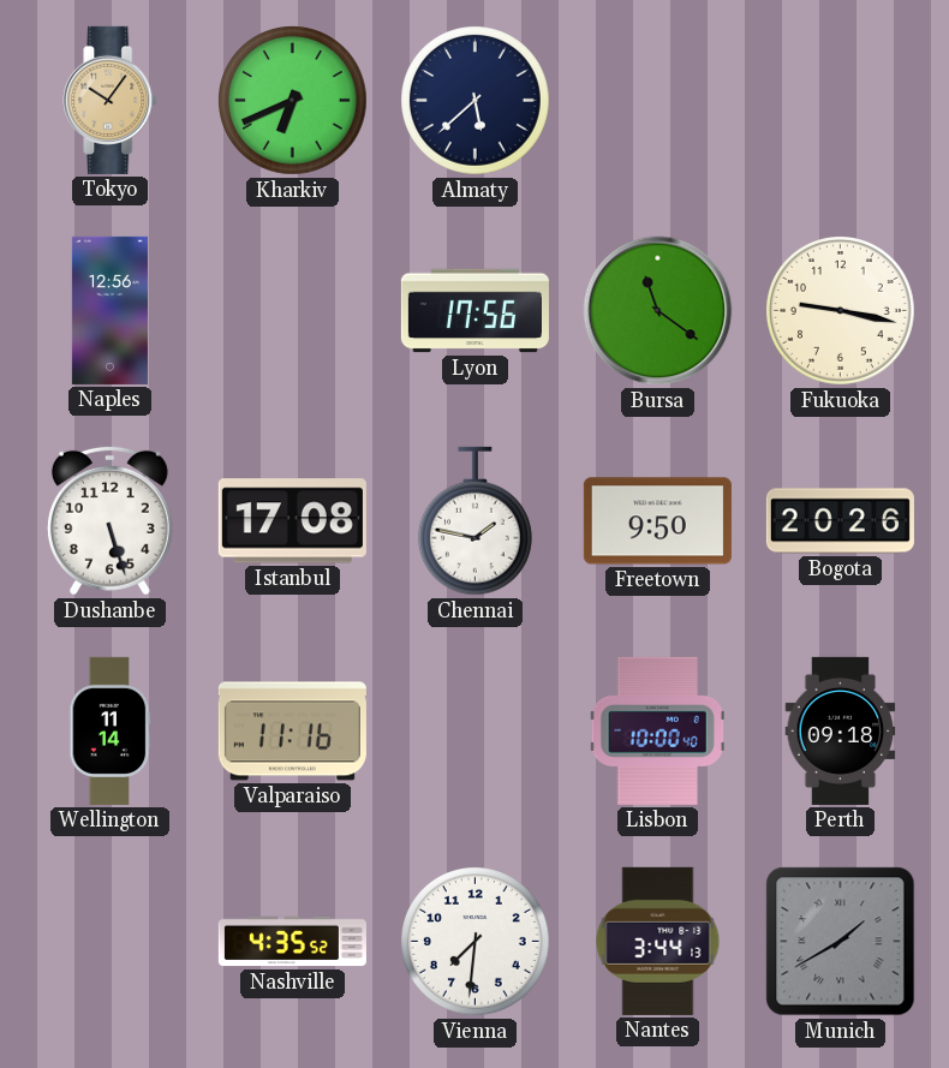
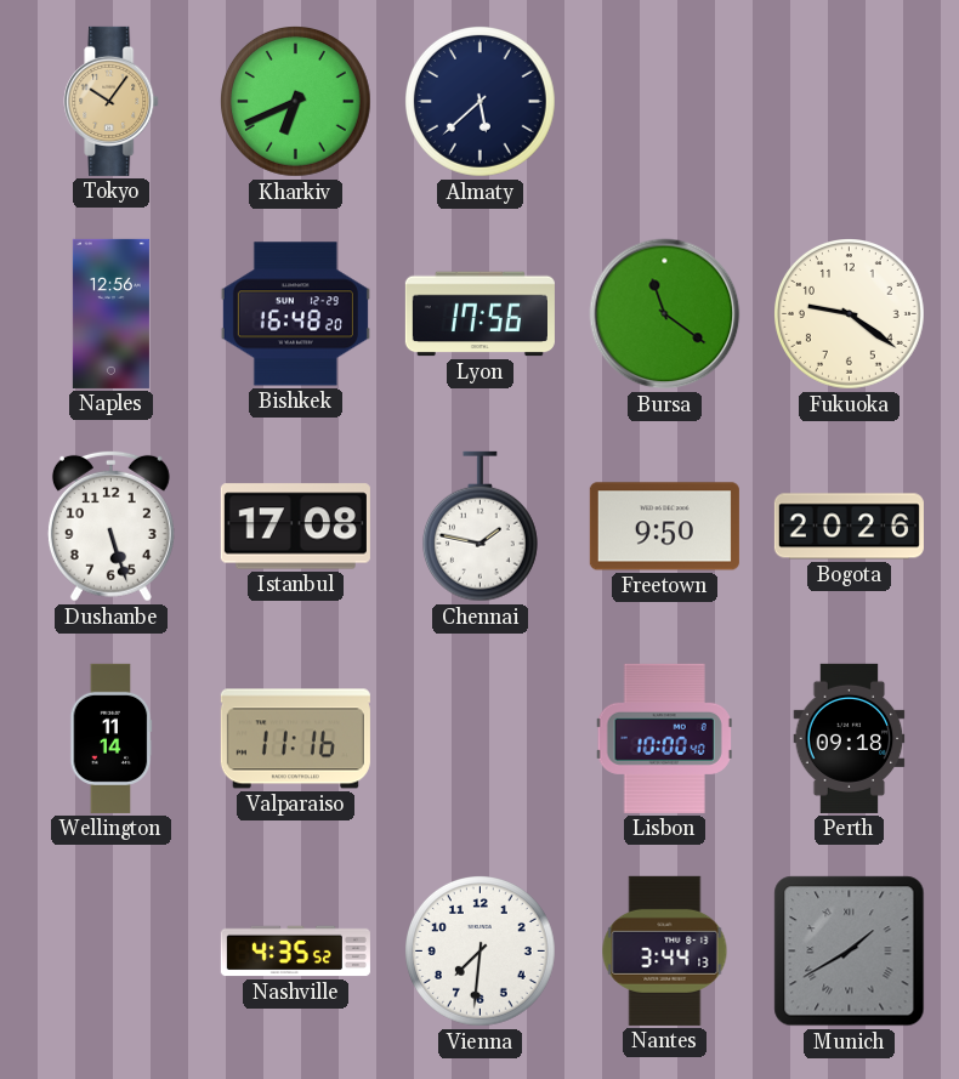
Bishkek: none -> 16:48 (295, 314)
Fukuoka: 9:17 -> 9:21 (850, 314)
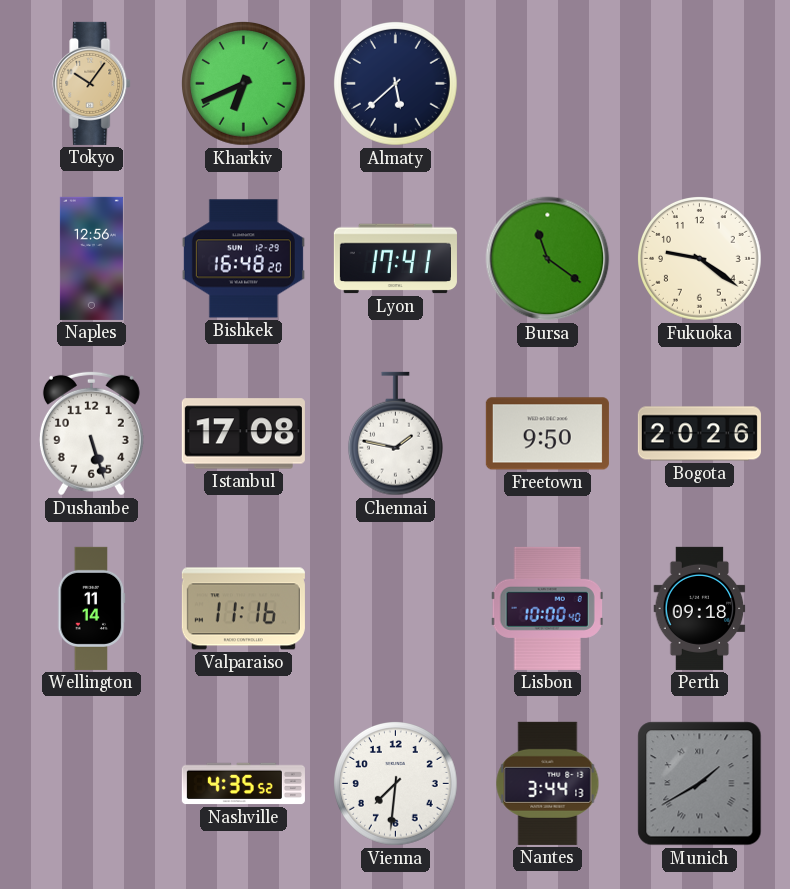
Lyon: 17:56 -> 17:41 (395, 259)
